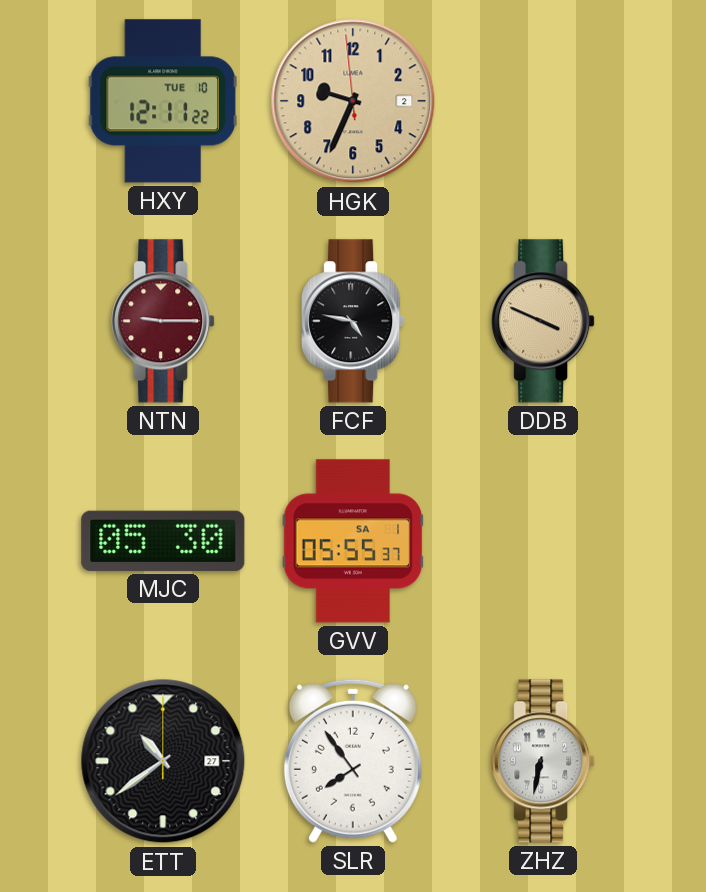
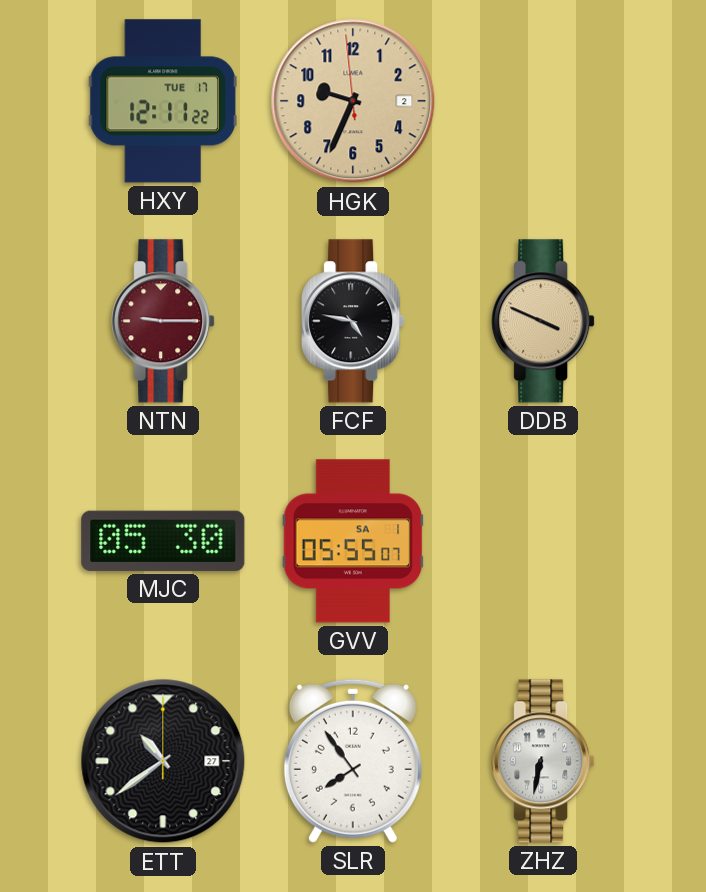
HXY date: TUE 10 -> TUE 17 (163, 101)
GVV: 05:55:37 -> 05:55:07 (353, 541)
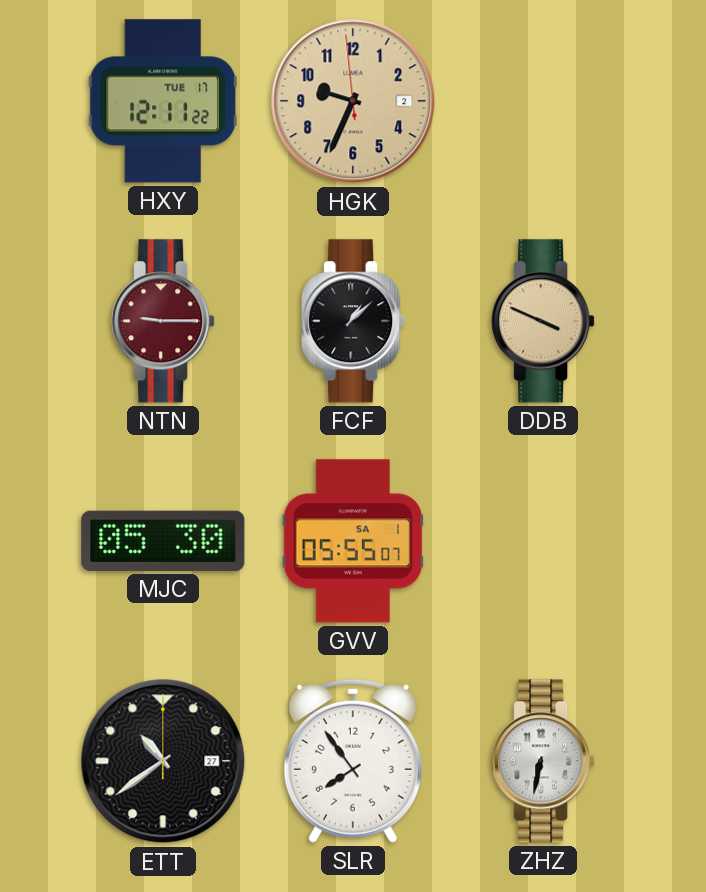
FCF: 4:47 -> 1:08 (353, 321)
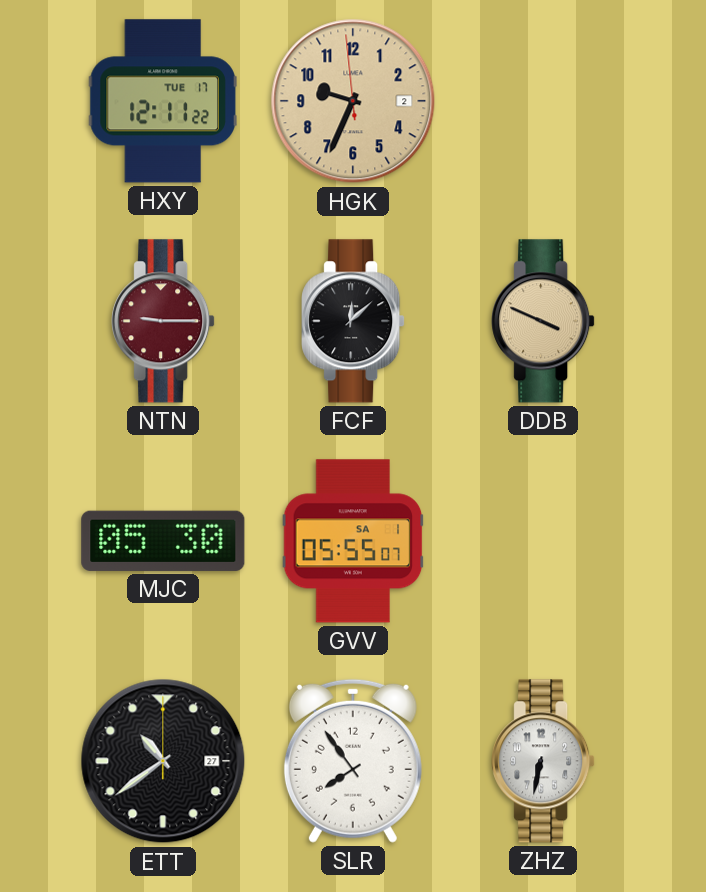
FCF: 1:08 -> 12:08 (353, 321)
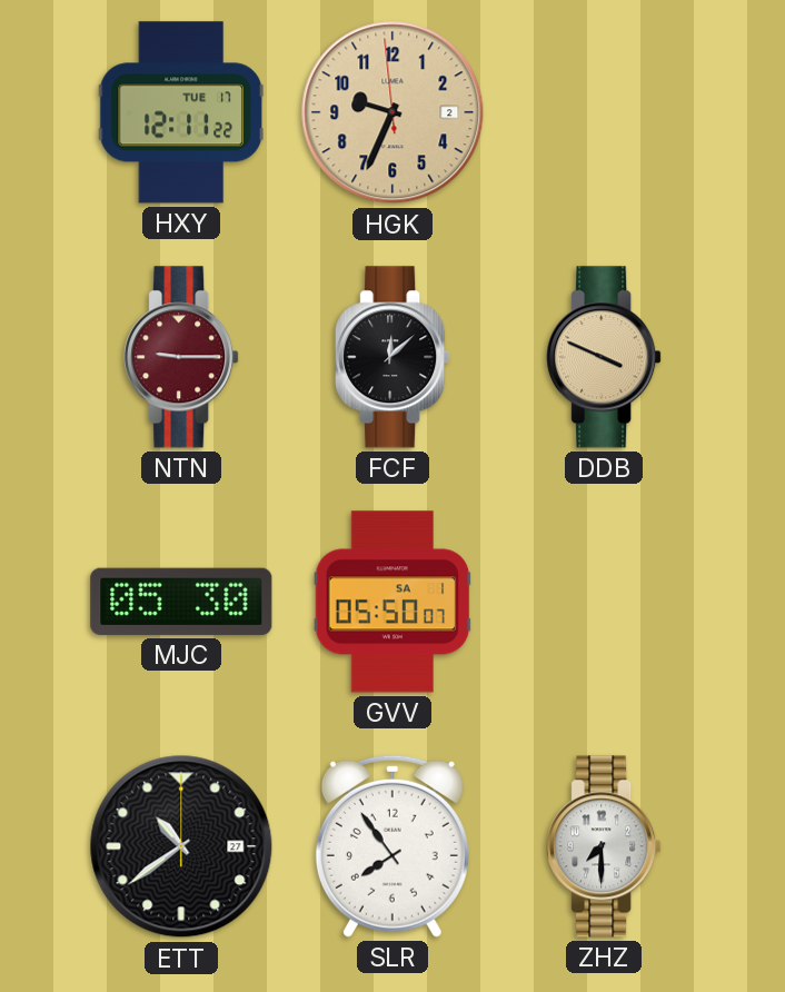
GVV: 05:55 -> 05:50 (392, 602)
ZHZ: 6:32 -> 7:30 (604, 846)
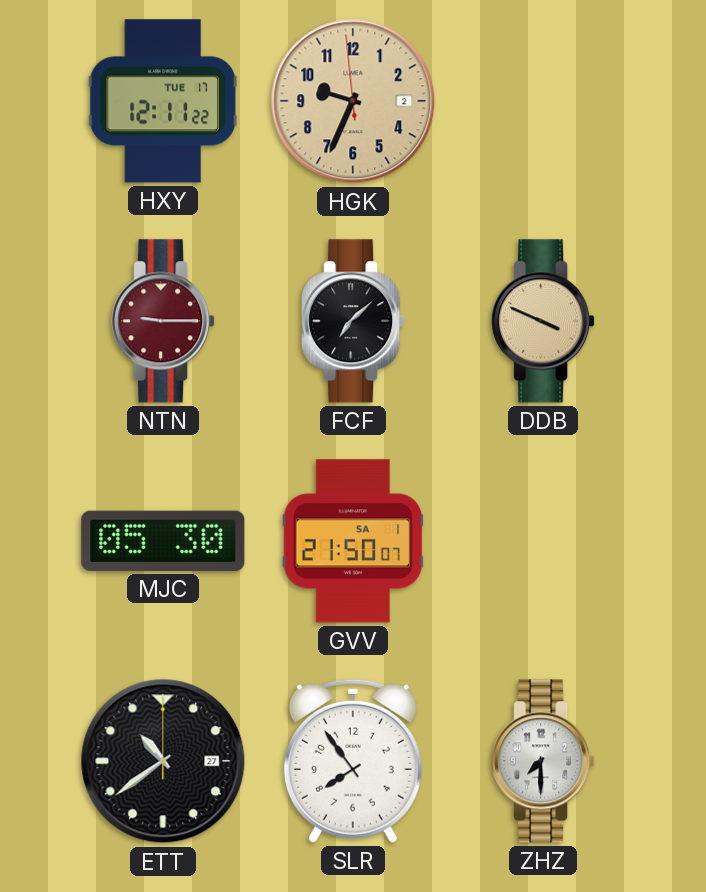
FCF: 12:08 -> 7:08 (353, 321)
GVV: 05:50 -> 21:50 (353, 541)
